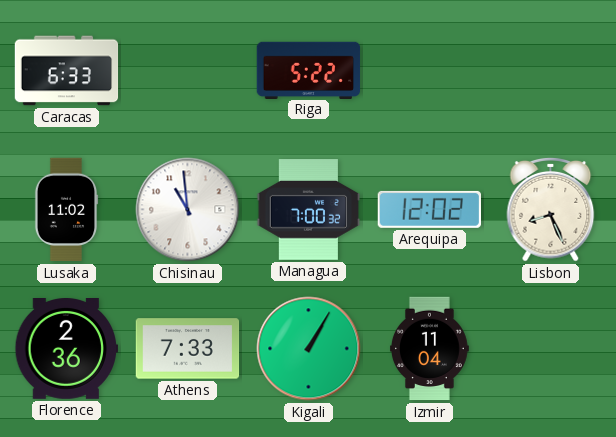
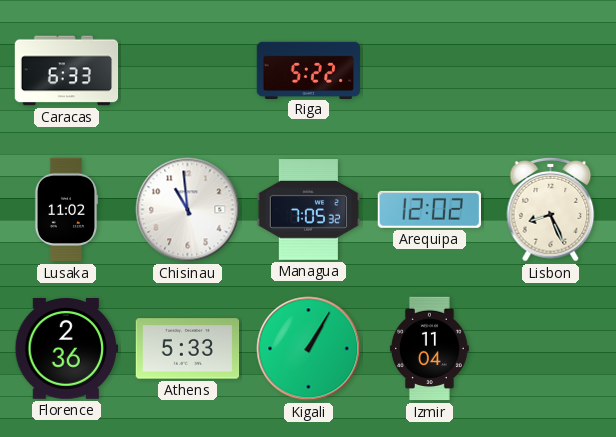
Managua: 7:00 -> 7:05 (309, 210)
Athens: 7:33 -> 5:33 (188, 349)
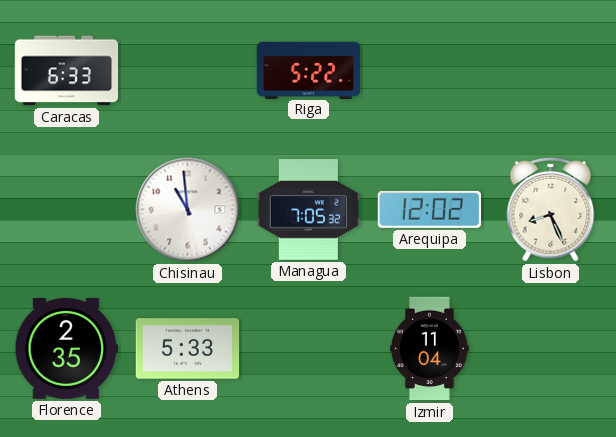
Lusaka: 11:02 -> none (66, 210)
Florence: 2:36 -> 2:35 (67, 349)
Kigali: 1:05 -> none (309, 349)
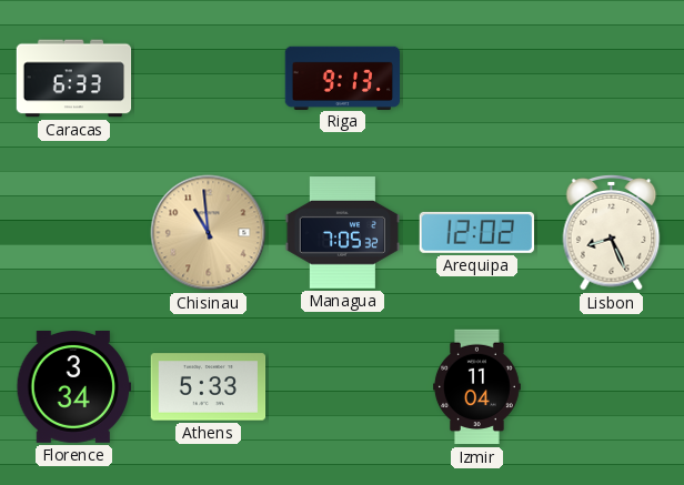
Riga: 5:22 -> 9:13 (343, 78)
Chisinau dial: white -> champagne (209, 233)
Florence: 2:35 -> 3:34 (74, 387)
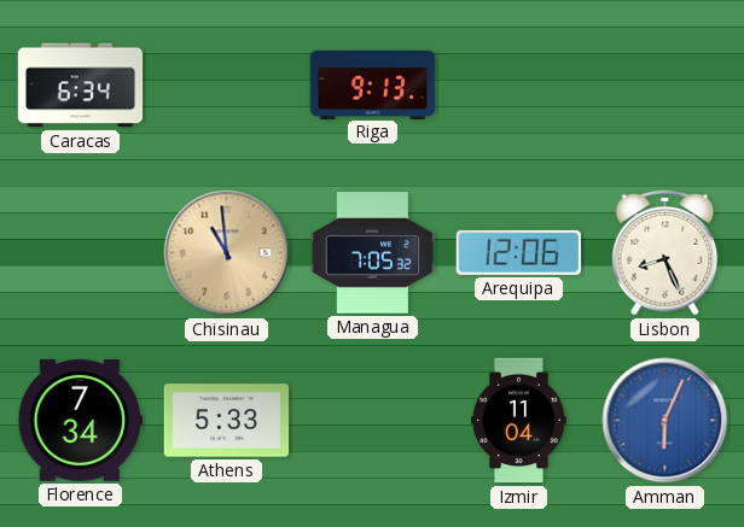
Caracas: 6:33 -> 6:34 (81, 86)
Arequipa: 12:02 -> 12:06 (518, 252)
Florence: 3:34 -> 7:34 (81, 421)
Amman: none -> 6:04 (665, 421)
